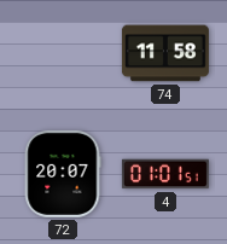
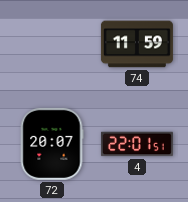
74: 11:58 -> 11:59 (137, 44)
4: 01:01 -> 22:01 (137, 144)
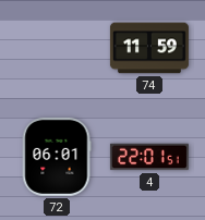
72: 20:07 -> 06:01 (57, 157)
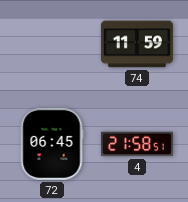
72: 06:01 -> 06:45 (52, 144)
4: 22:01 -> 21:58 (137, 144)
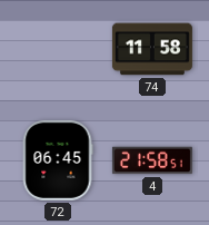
74: 11:59 -> 11:58 (152, 49)
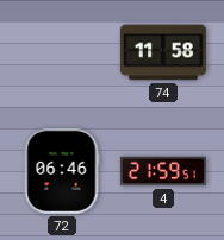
72: 06:45 -> 06:46 (62, 171)
4: 21:58 -> 21:59 (163, 171)
